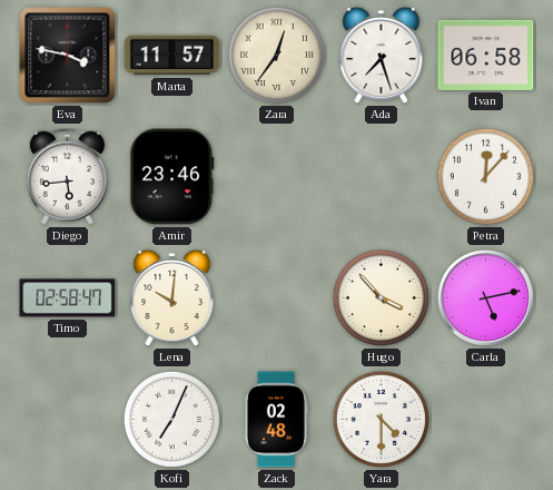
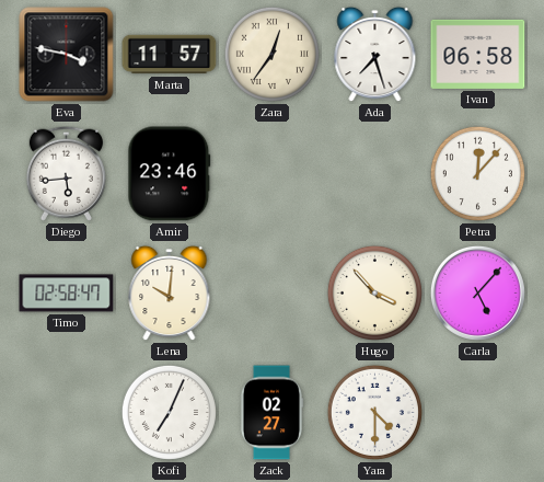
Carla: 5:13 -> 5:07 (477, 292)
Zack: 02:48 -> 02:27 (271, 413)
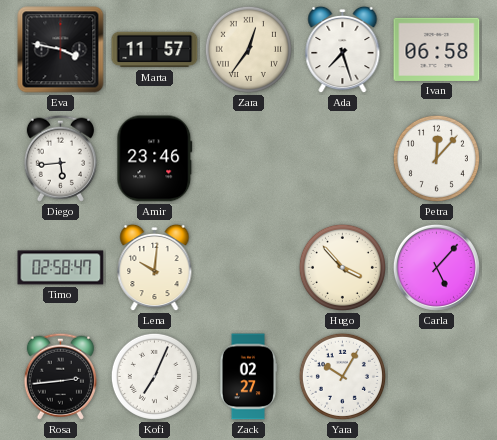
Rosa: none -> 2:44 (60, 376)
Yara: 4:30 -> 10:05 (342, 376)
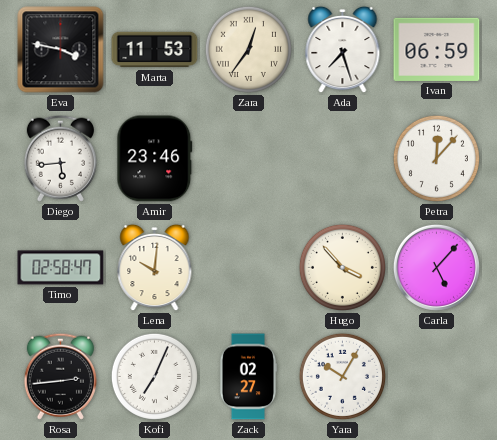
Marta: 11:57 -> 11:53 (155, 50)
Ivan: 06:58 -> 06:59 (437, 49)
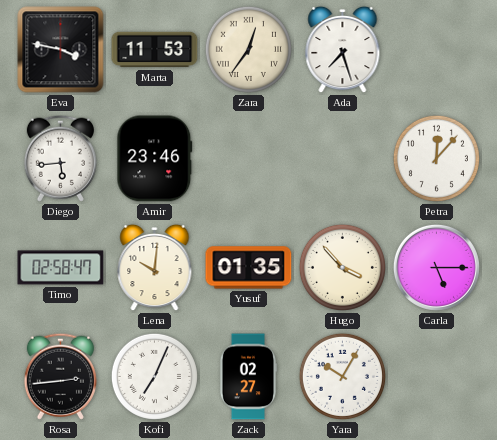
Ivan: 06:59 -> none (437, 49)
Yusuf: none -> 01:35 (249, 268)
Carla: 5:07 -> 5:15 (436, 267)
